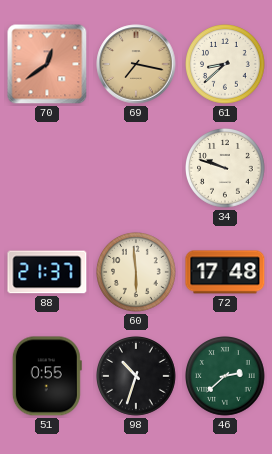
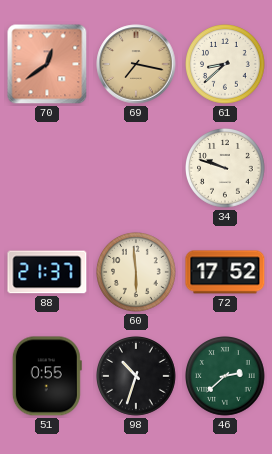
72: 17:48 -> 17:52 (225, 272)
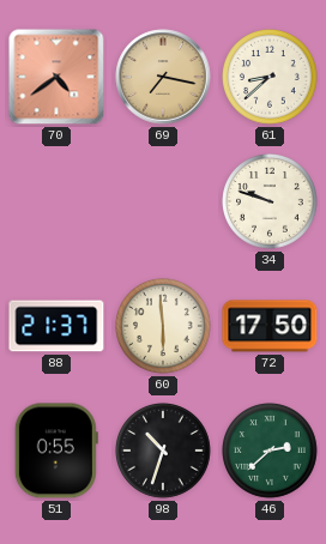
70: 12:39 -> 4:39 (56, 77)
72: 17:52 -> 17:50 (270, 326)
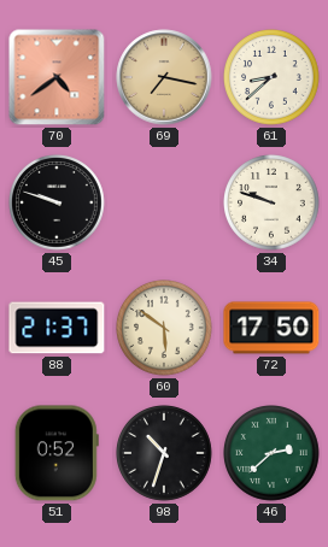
45: none -> 9:48 (58, 204)
60: 5:59 -> 5:51 (165, 329)
51: 0:55 -> 0:52 (57, 453)
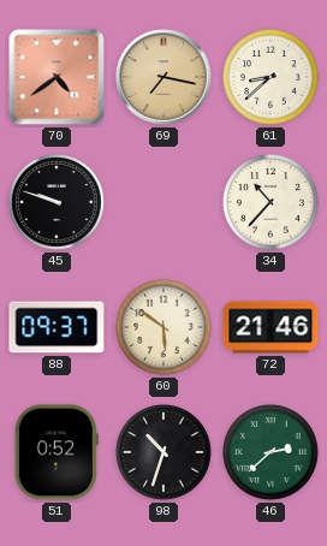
34: 9:48 -> 10:37 (272, 203)
88: 21:37 -> 09:37 (57, 327)
72: 17:50 -> 21:46 (270, 327)
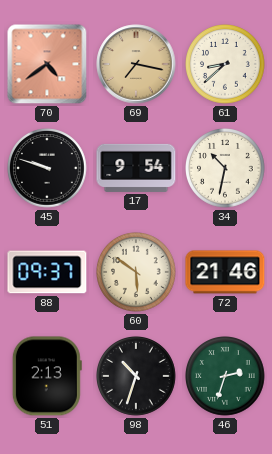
17: none -> 9:54 (136, 168)
34: 10:37 -> 10:32 (226, 169)
51: 0:52 -> 2:13 (47, 376)
46: 2:38 -> 2:33 (226, 377)
